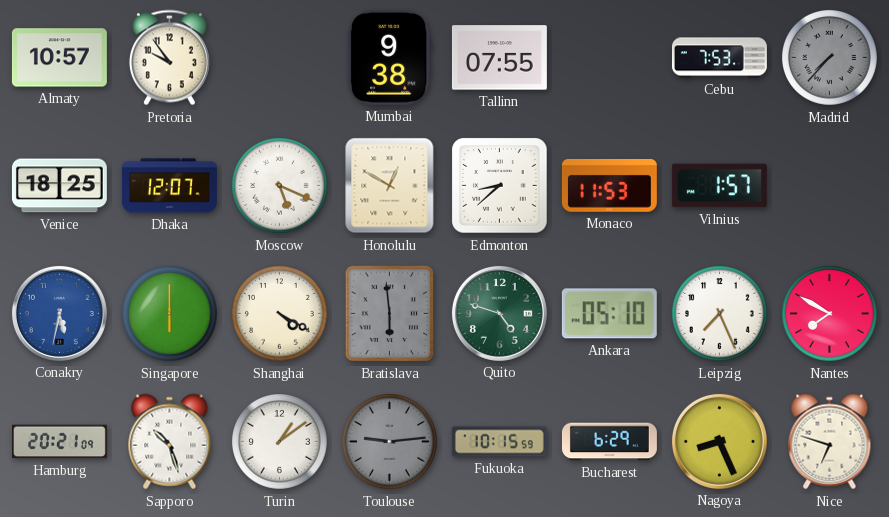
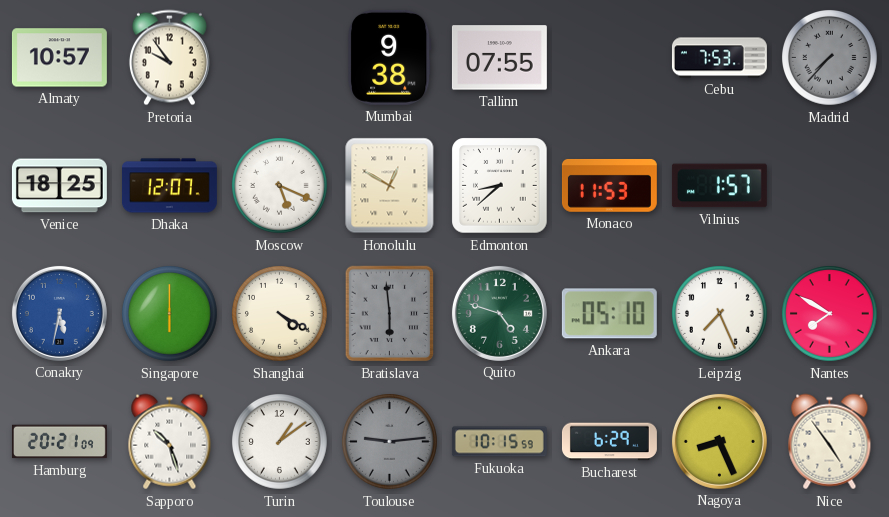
Nice: 6:48 -> 4:54 (830, 442)
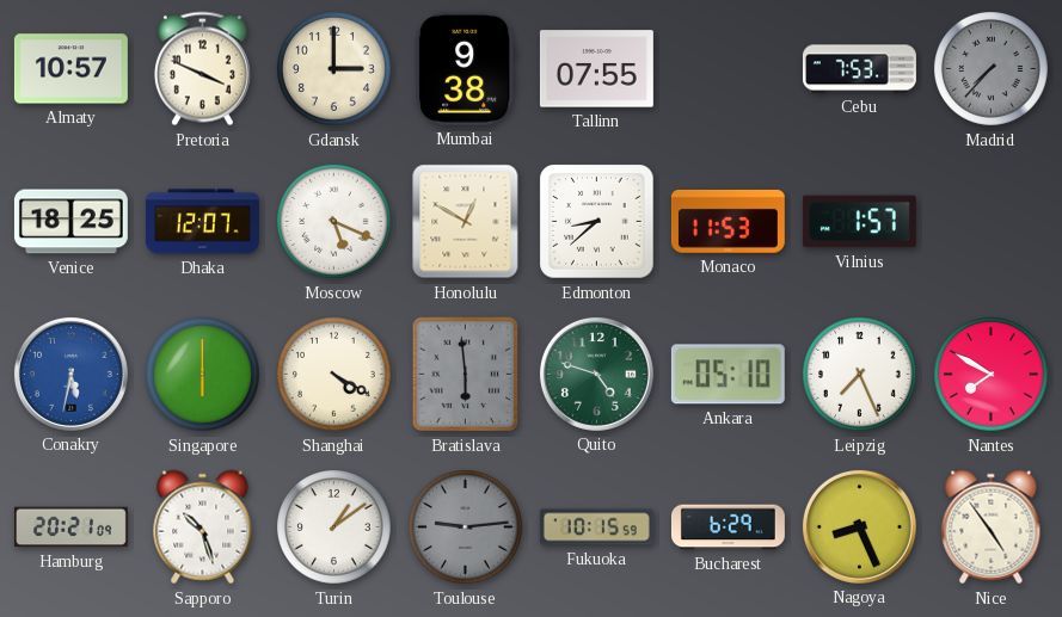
Pretoria: 9:54 -> 3:49 (202, 69)
Gdansk: none -> 3:00 (334, 69)
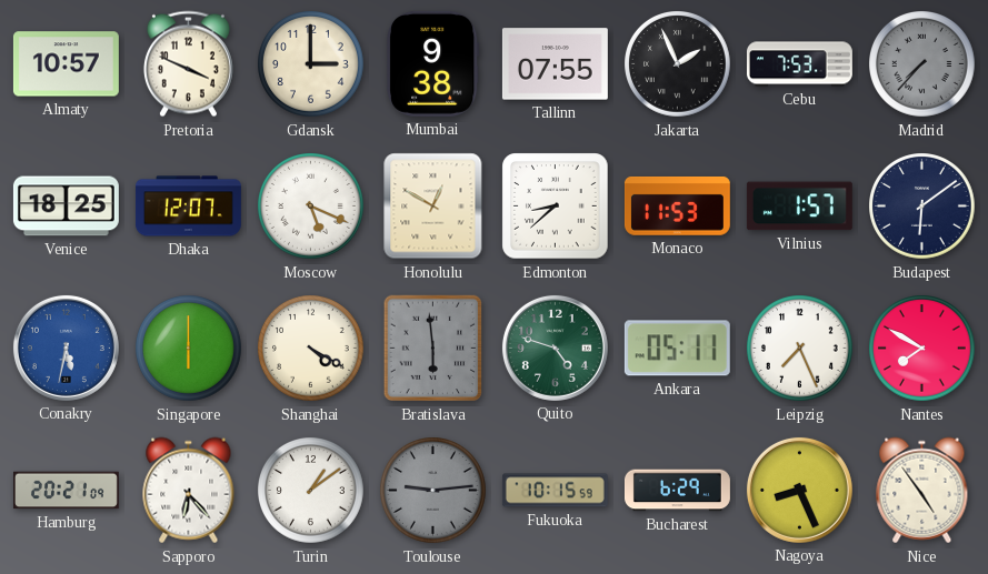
Jakarta: none -> 1:56 (678, 64)
Budapest: none -> 6:09 (922, 207)
Ankara: 05:10 -> 05:11 (677, 349)
Sapporo: 10:27 -> 6:23 (189, 491)
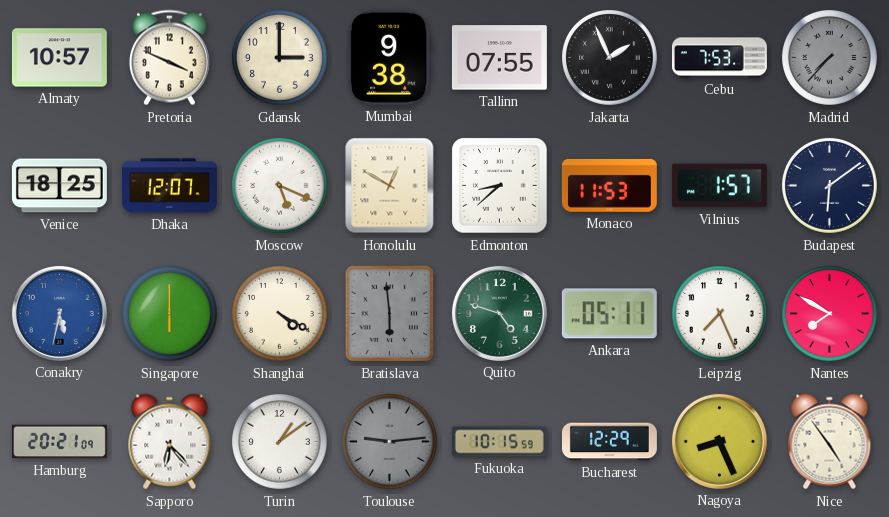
Bucharest: 6:29 -> 12:29 (609, 442)
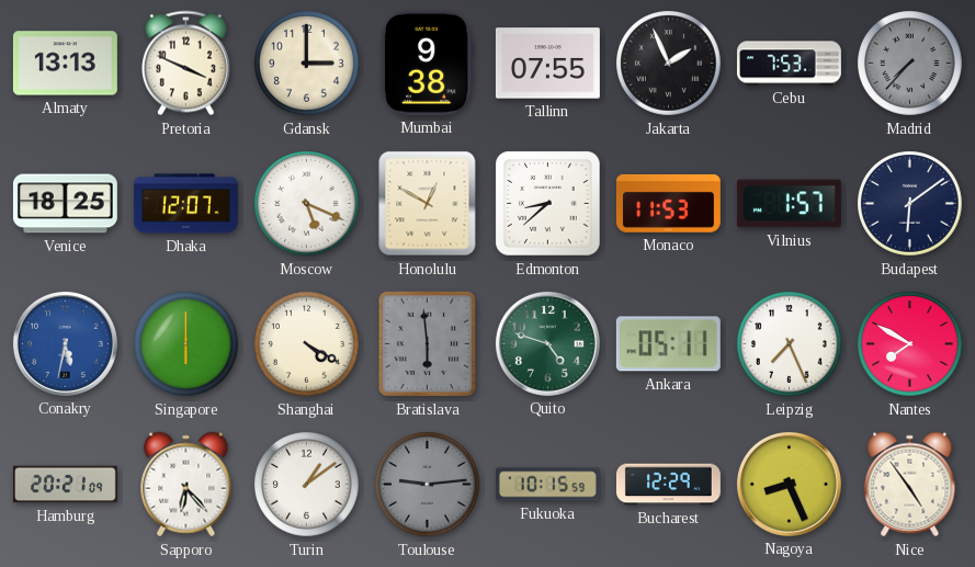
Almaty: 10:57 -> 13:13 (65, 64)
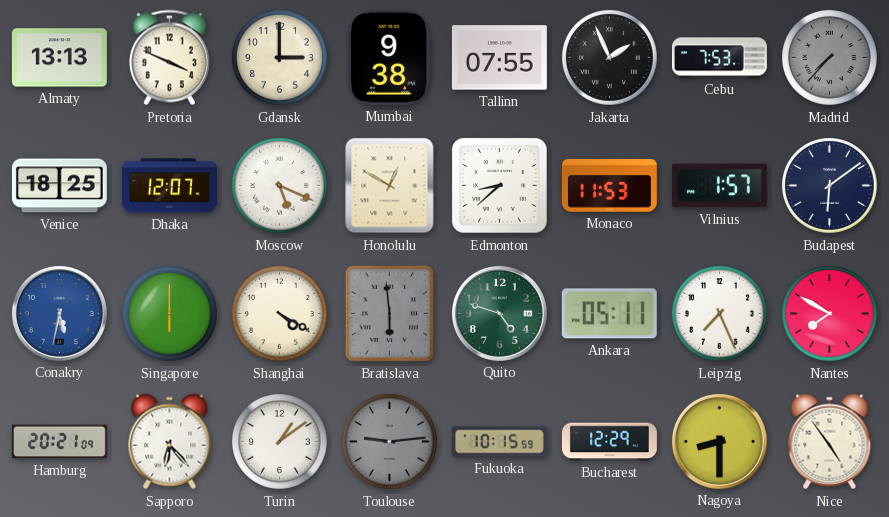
Nagoya: 8:26 -> 8:30 (719, 441)
